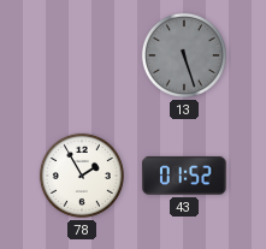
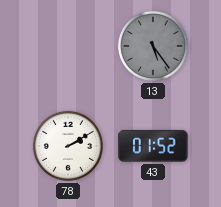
13: 5:27 -> 5:24 (153, 46)
78: 1:55 -> 2:10 (68, 146)
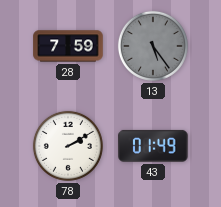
28: none -> 7:59 (68, 46)
43: 01:52 -> 01:49 (153, 146)
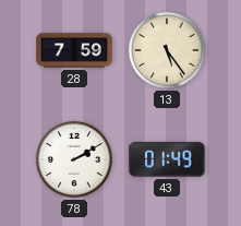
13 dial: grey -> cream (167, 50)
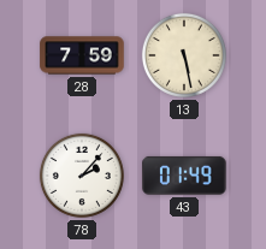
13: 5:24 -> 5:28 (184, 55)
78: 2:10 -> 2:07 (82, 176)
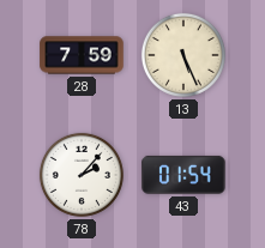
13: 5:28 -> 5:26 (183, 55)
43: 01:49 -> 01:54 (183, 175)
